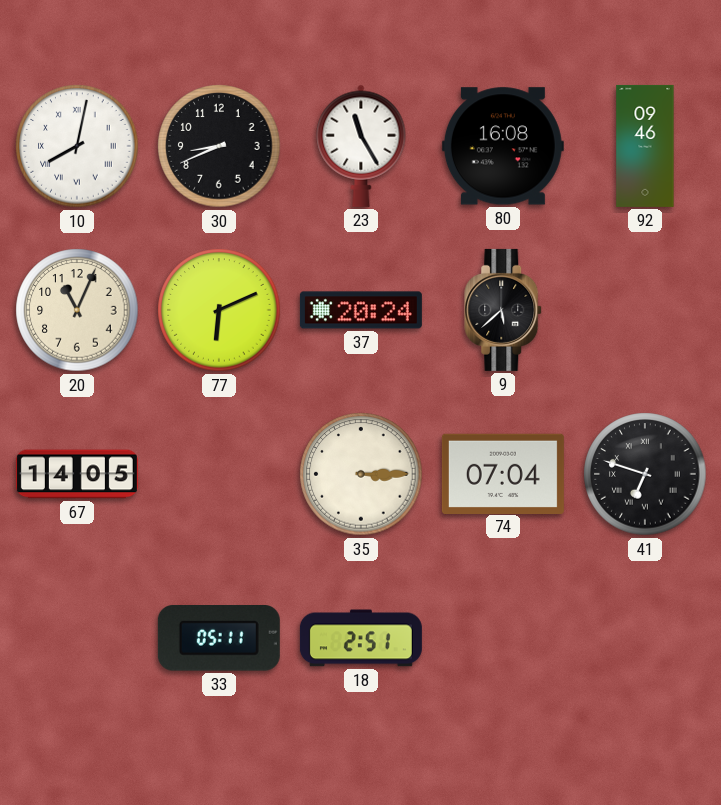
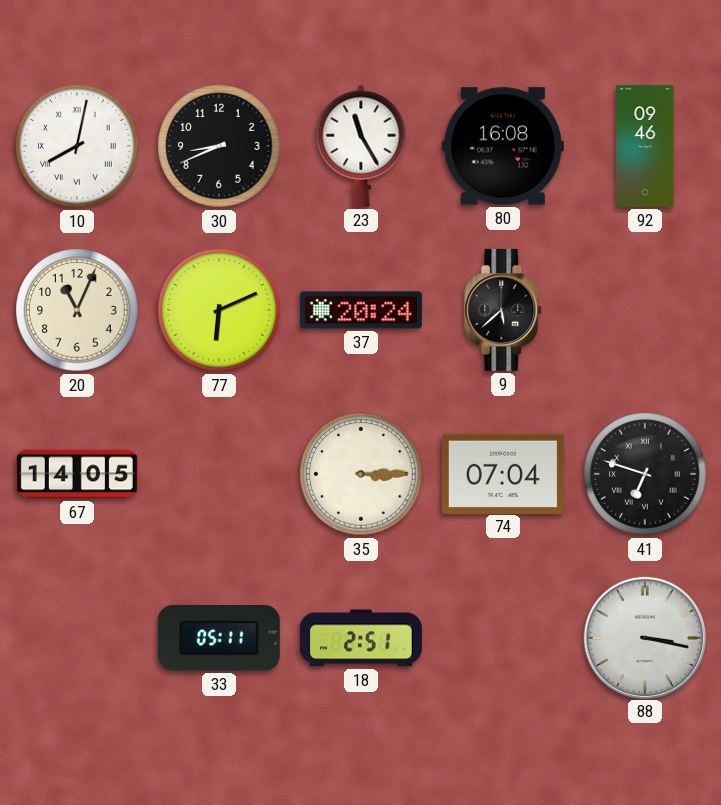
88: none -> 3:17 (644, 637)
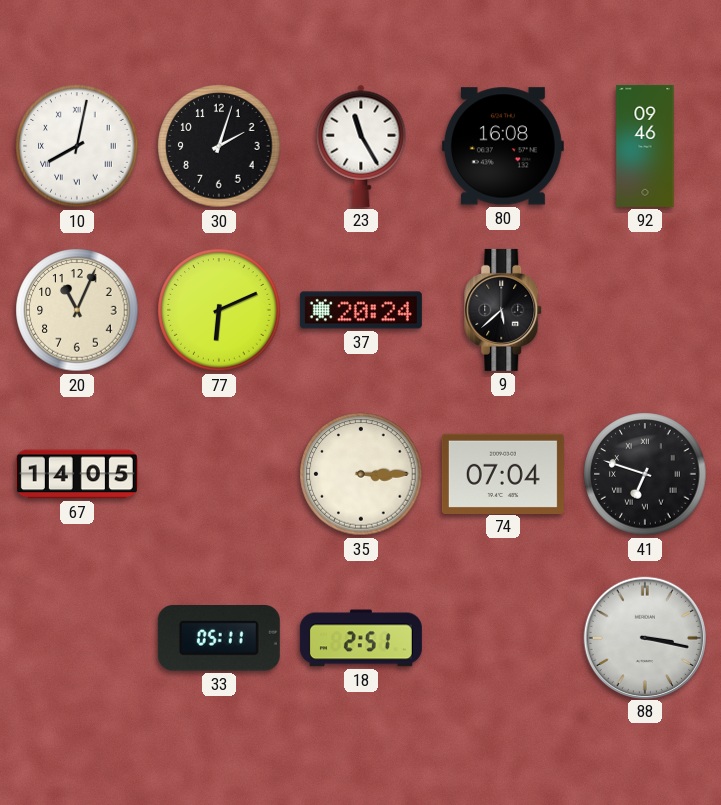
30: 8:41 -> 2:03 (219, 146)
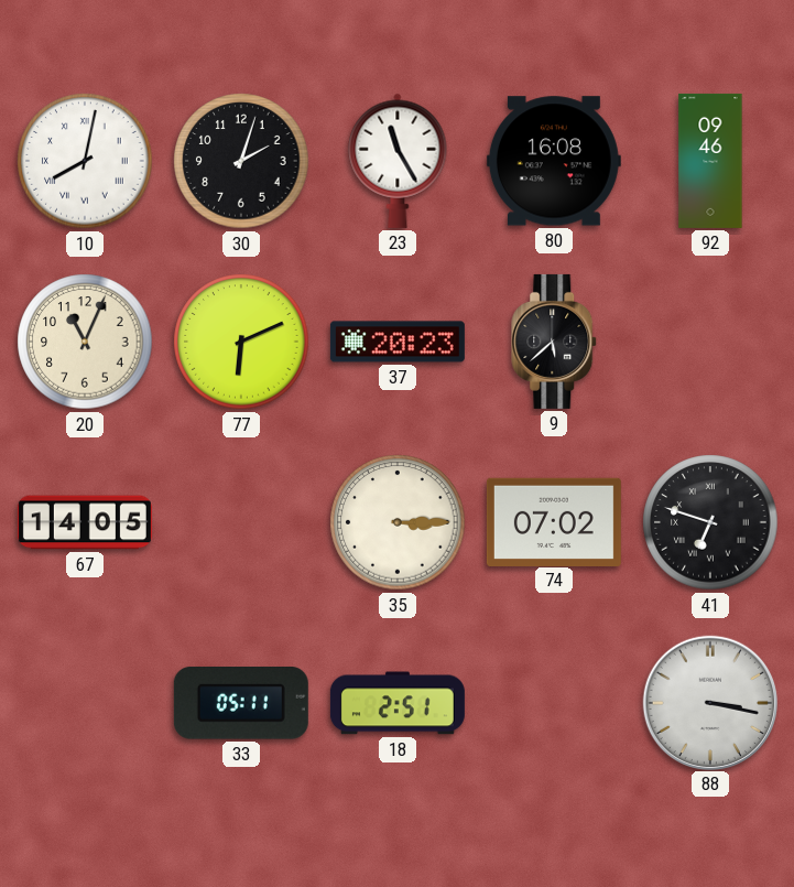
37: 20:24 -> 20:23 (398, 342)
74: 07:04 -> 07:02 (554, 521)
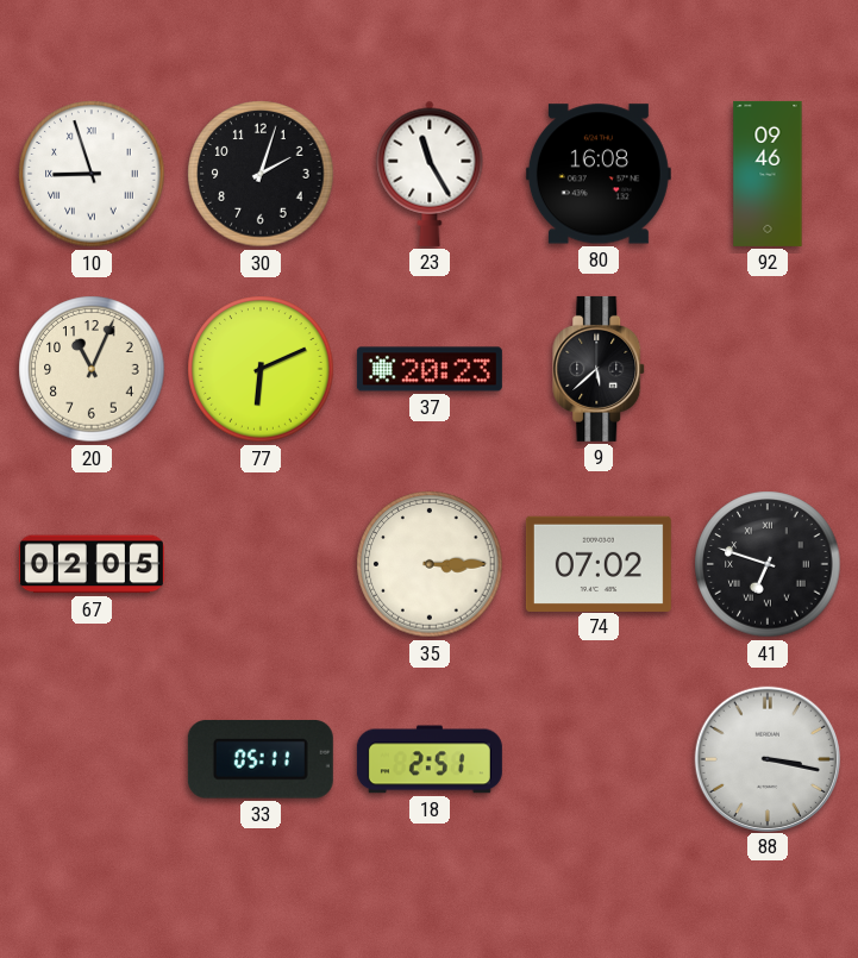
10: 8:02 -> 8:57 (92, 174)
67: 14:05 -> 02:05 (92, 564)
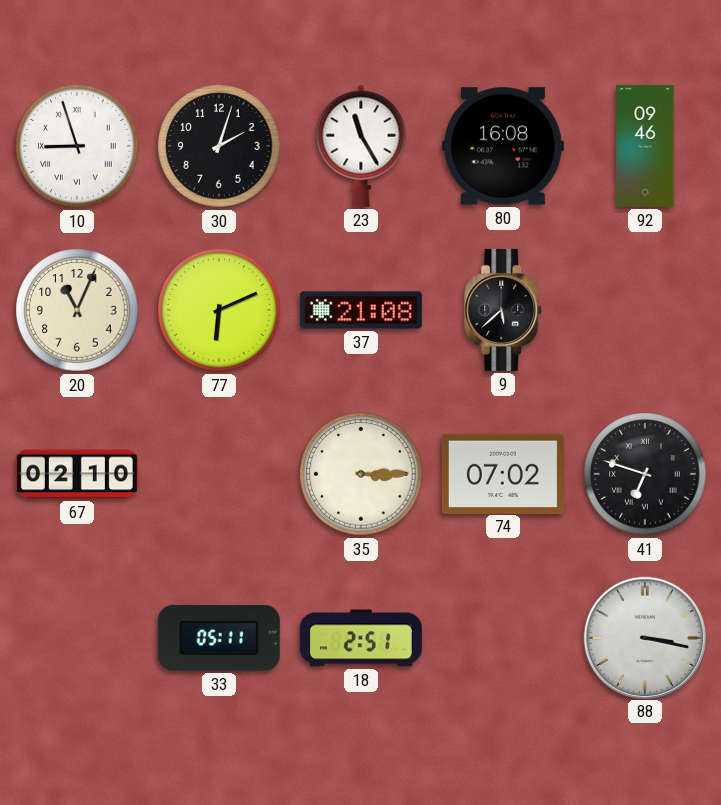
37: 20:23 -> 21:08 (361, 310)
67: 02:05 -> 02:10 (77, 474)
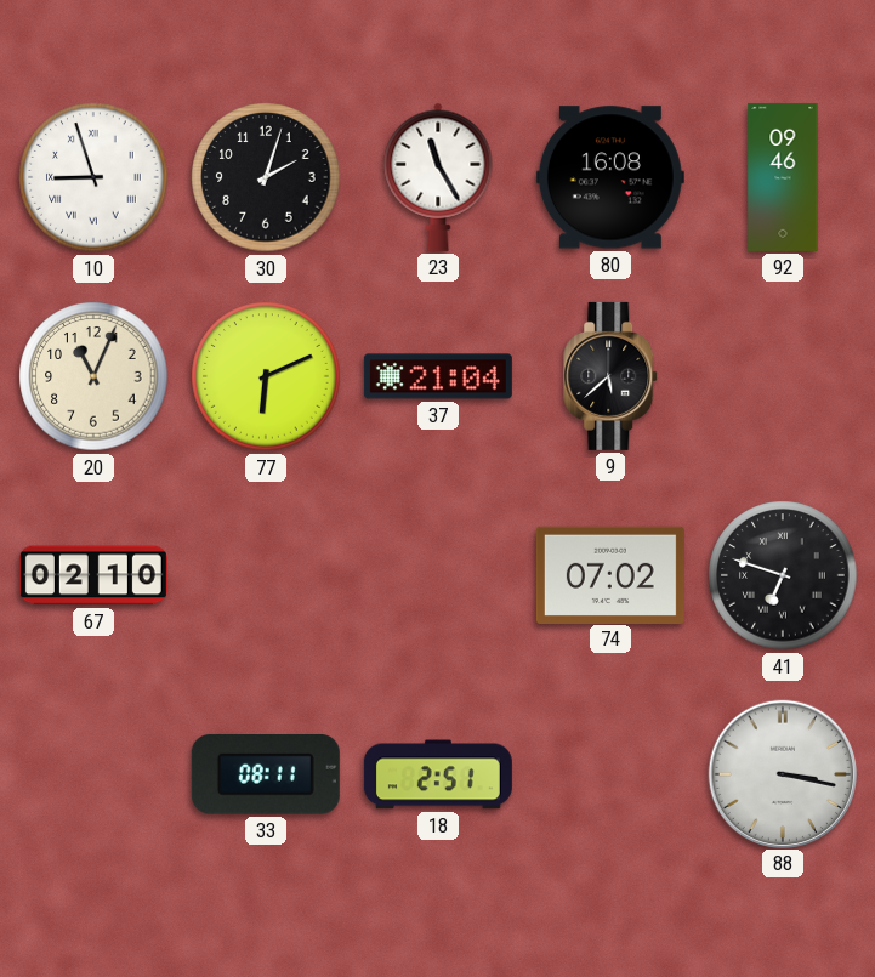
37: 21:08 -> 21:04 (438, 376)
35: 3:15 -> none (361, 474)
33: 05:11 -> 08:11 (266, 776)
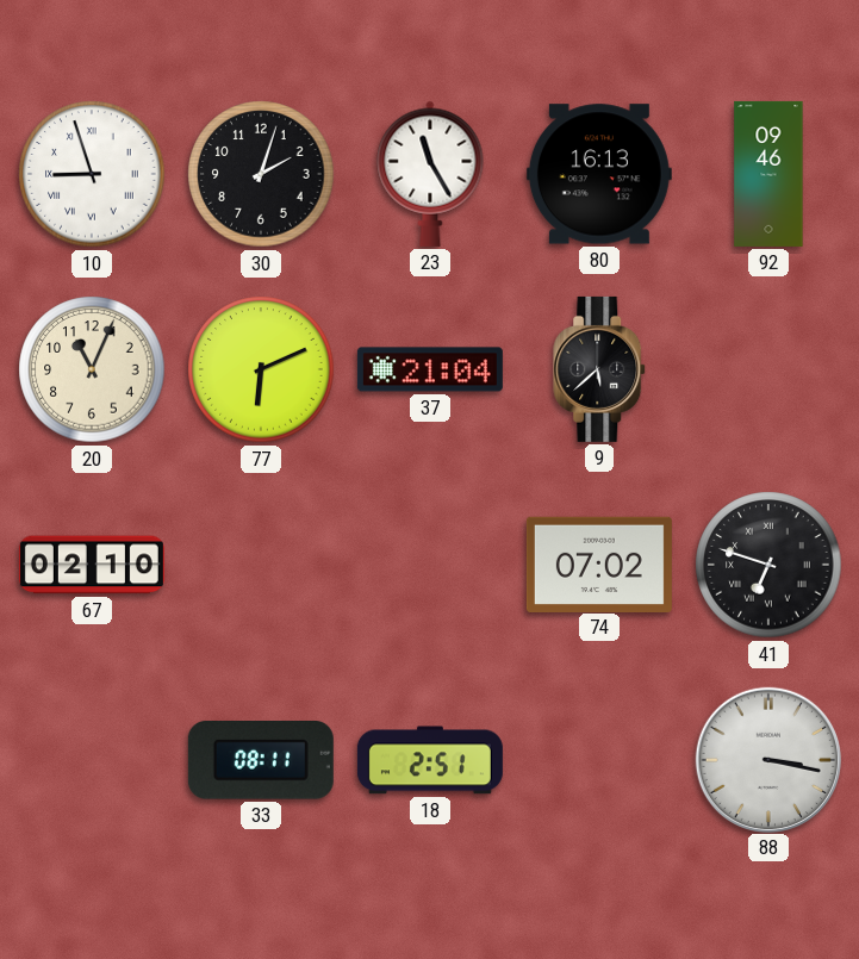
80: 16:08 -> 16:13 (599, 174)
